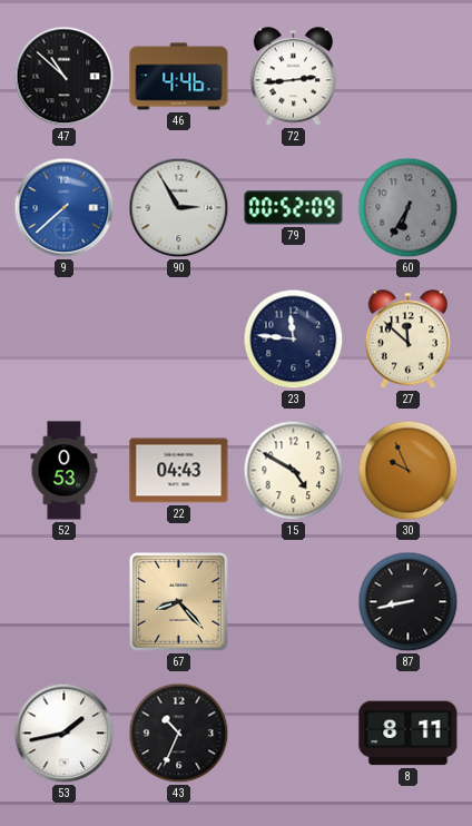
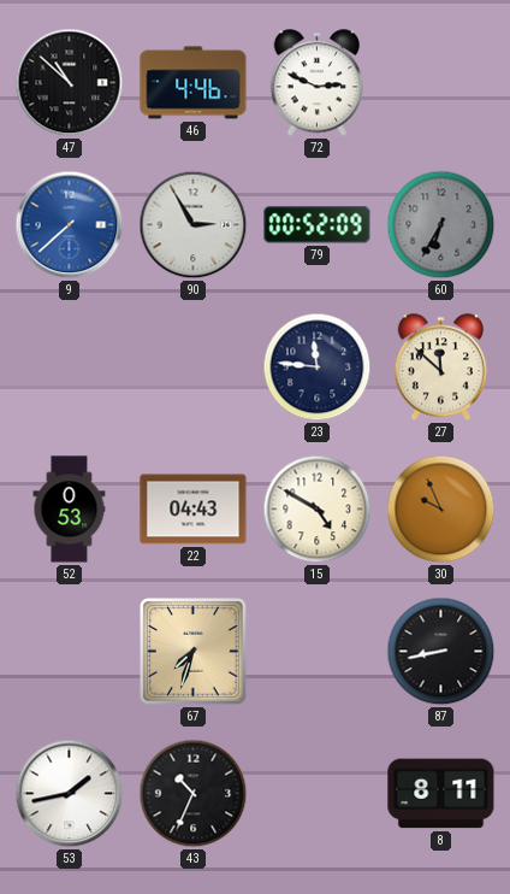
72: 2:44 -> 2:49 (318, 83)
67: 8:23 -> 7:33 (194, 652)
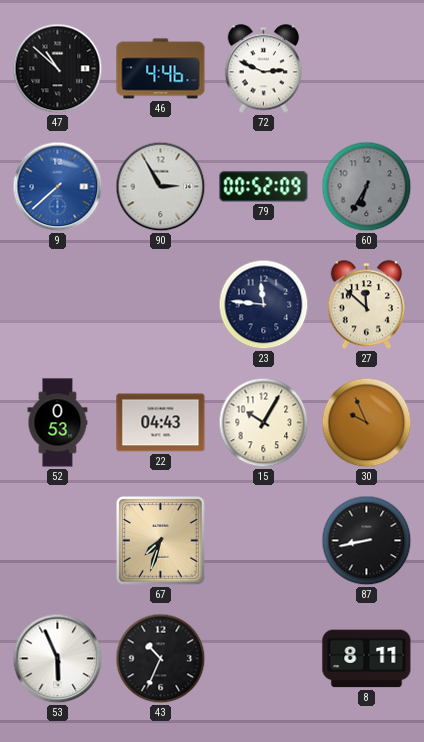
15: 4:50 -> 10:05 (264, 423)
53: 1:43 -> 5:56 (58, 659)
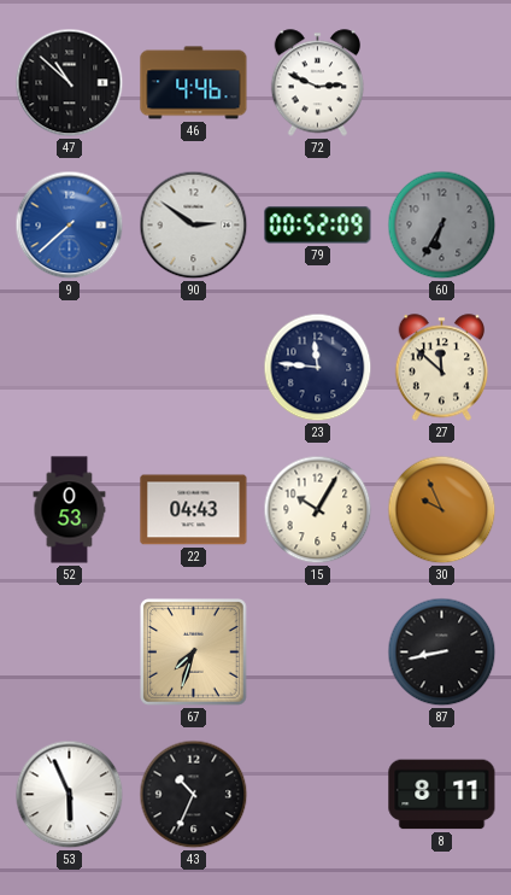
90: 2:55 -> 2:51 (194, 226)
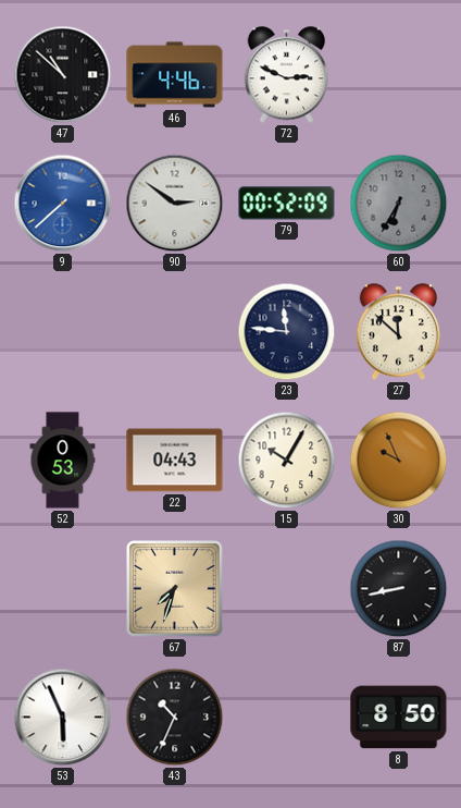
8: 8:11 -> 8:50 (399, 718)
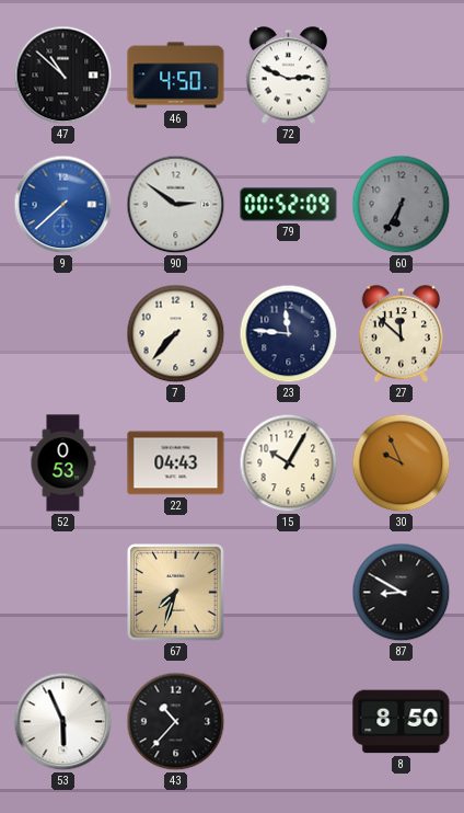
46: 4:46 -> 4:50 (176, 76)
7: none -> 7:37 (176, 334)
87: 8:43 -> 8:50 (402, 593)
43: 10:34 -> 10:37 (176, 722)
